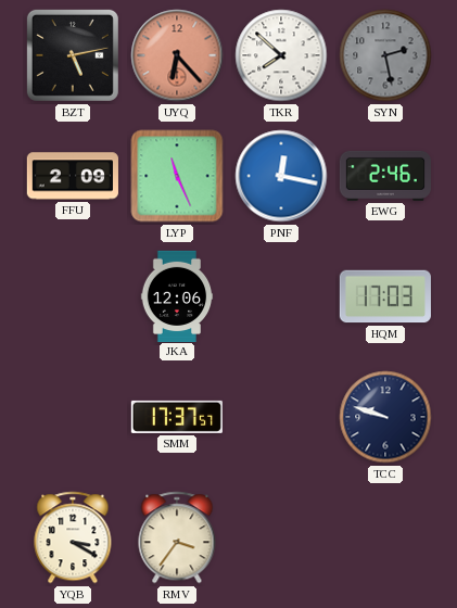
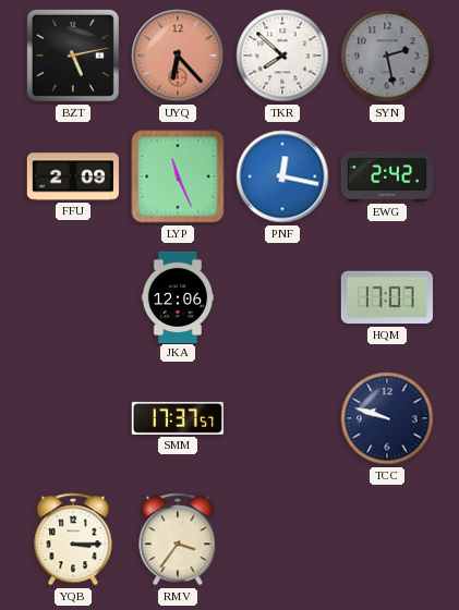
EWG: 2:46 -> 2:42 (386, 176)
HQM: 17:03 -> 17:07 (387, 297)
YQB: 3:20 -> 3:15 (73, 539)
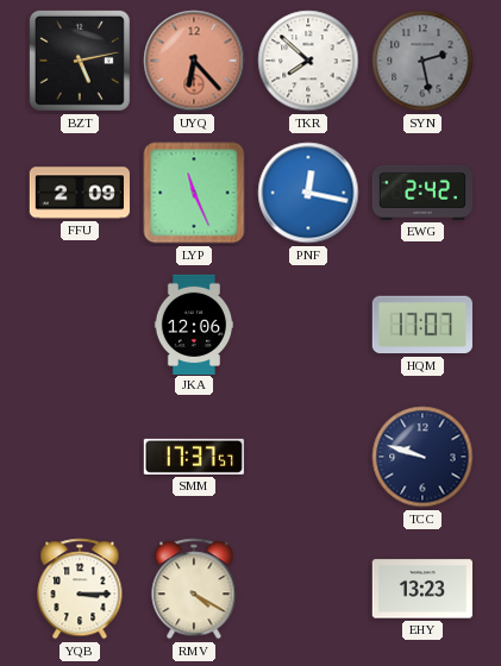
RMV: 3:36 -> 4:20 (194, 589)
EHY: none -> 13:23 (421, 589)
